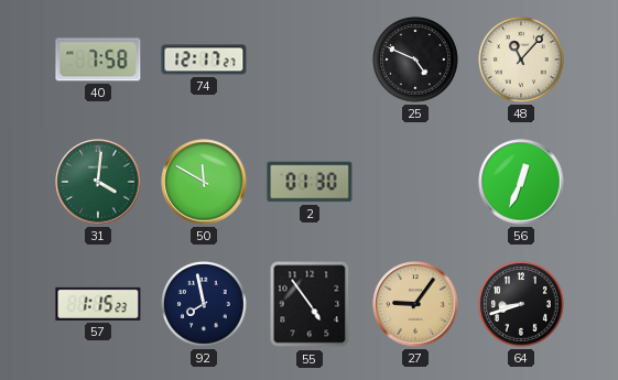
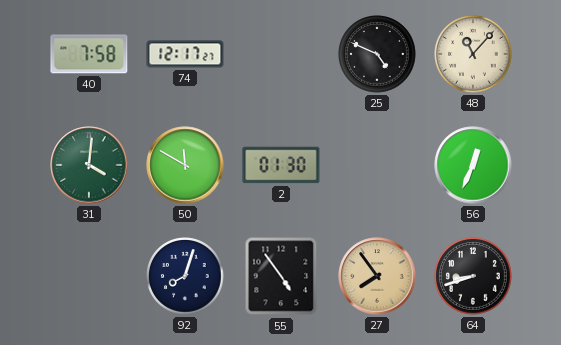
57: 1:15 -> none (98, 304)
92: 7:58 -> 8:03 (185, 276)
27: 9:06 -> 7:54 (377, 276)
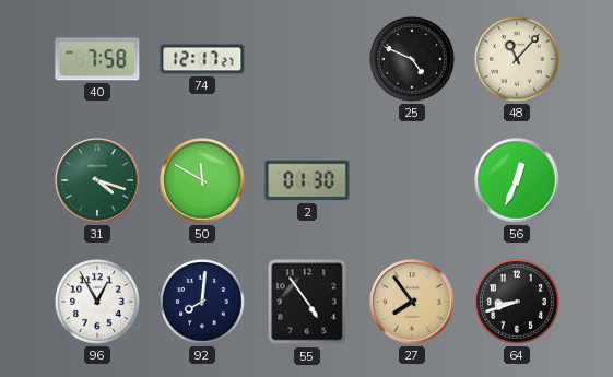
31: 4:01 -> 4:18 (97, 180)
96: none -> 12:55 (97, 302)
92: 8:03 -> 8:01 (202, 302)
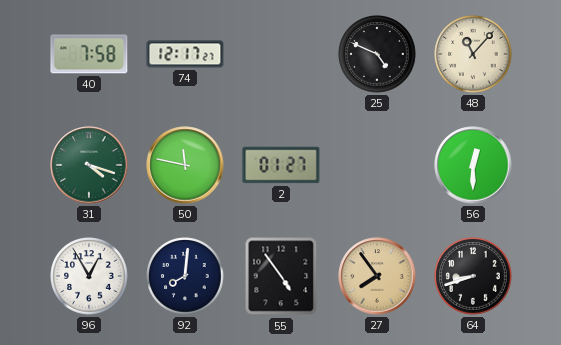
50: 11:50 -> 11:47 (185, 165)
2: 01:30 -> 01:27 (281, 165)
56: 12:34 -> 12:30 (473, 165)
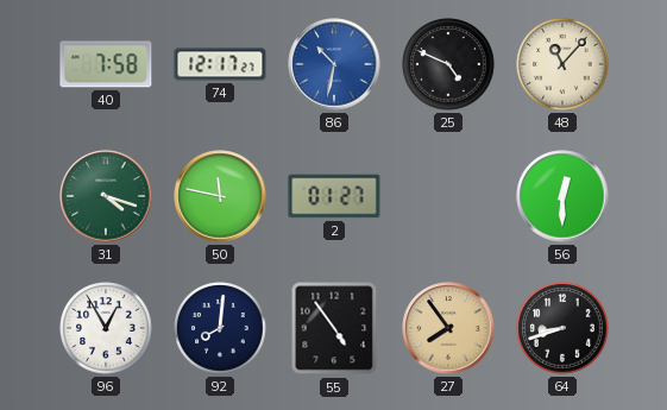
86: none -> 10:32 (334, 64)
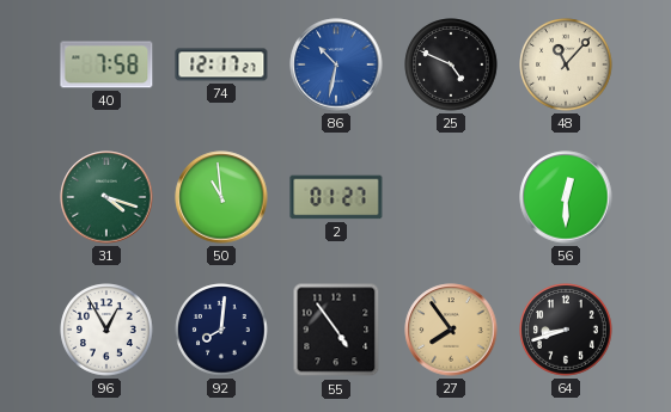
50: 11:47 -> 10:59 (221, 197)
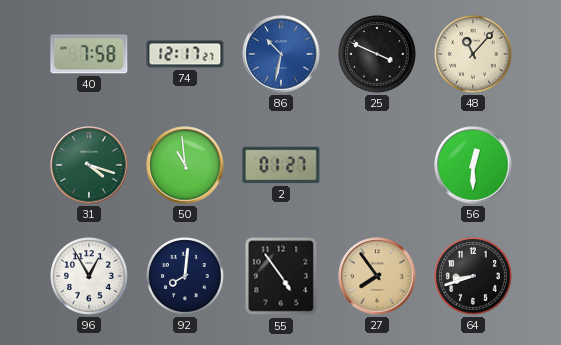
25: 4:49 -> 3:49 (377, 54)
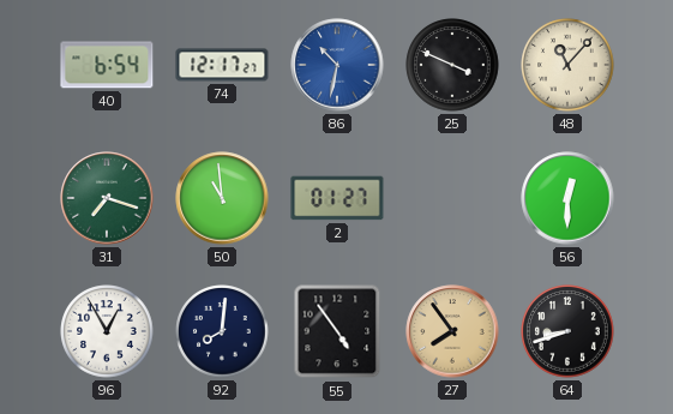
40: 7:58 -> 6:54 (107, 65)
31: 4:18 -> 7:18 (107, 198)
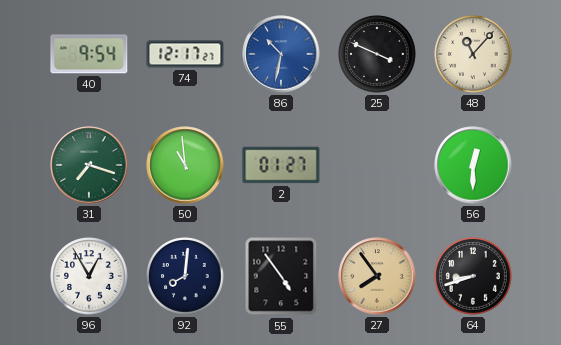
40: 6:54 -> 9:54 (89, 54)
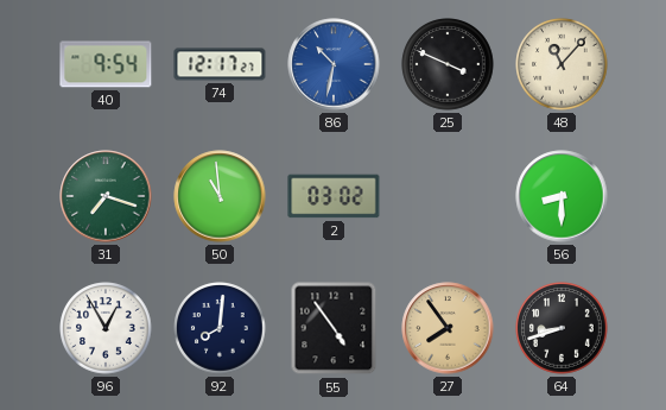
2: 01:27 -> 03:02 (334, 196)
56: 12:30 -> 8:30 (562, 196)
